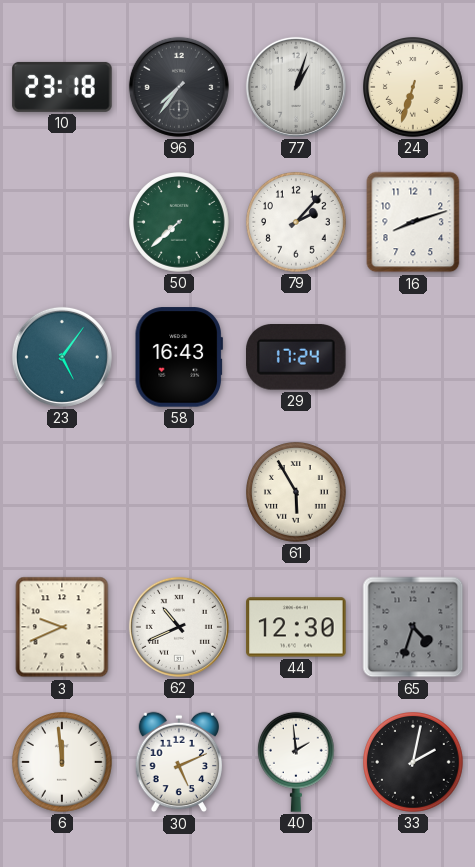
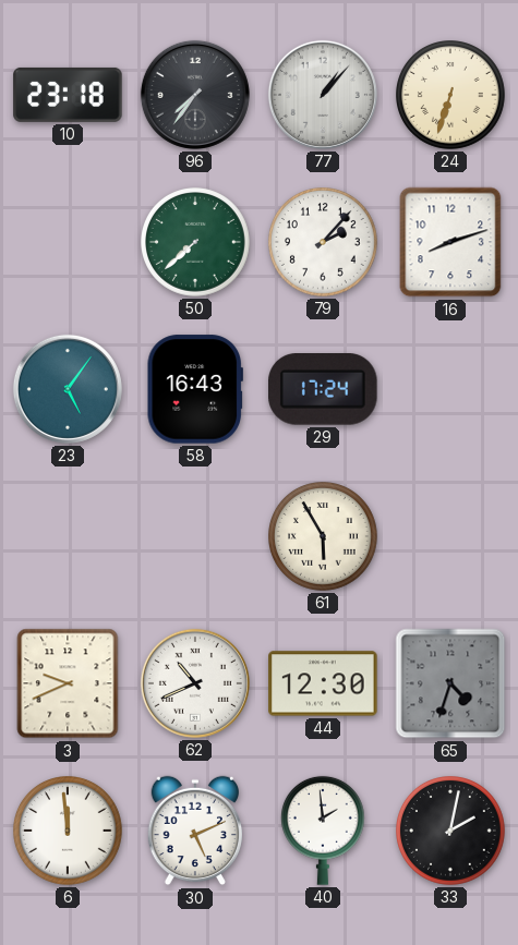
77: 1:03 -> 1:07 (323, 95)
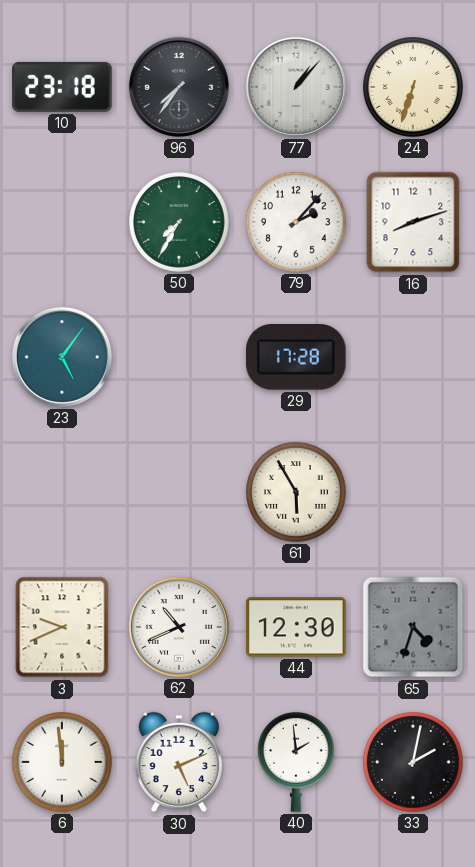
50: 7:38 -> 7:35 (180, 223)
58: 16:43 -> none (195, 389)
29: 17:24 -> 17:28 (296, 358)
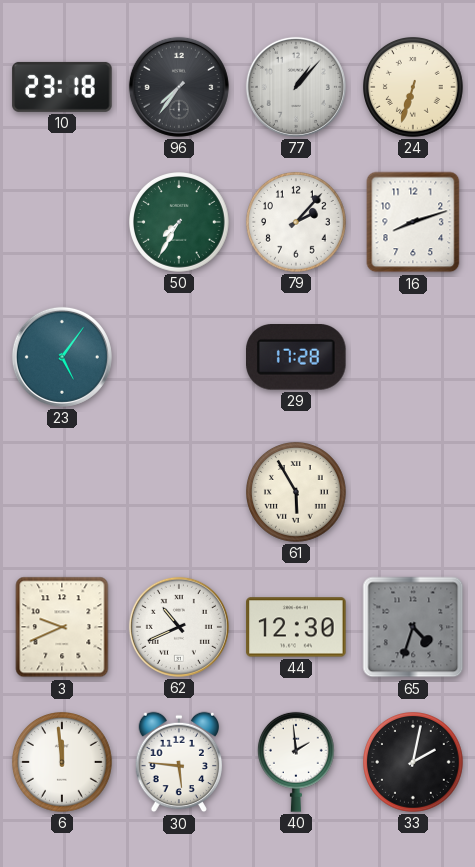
30: 5:11 -> 5:46 (178, 762)
